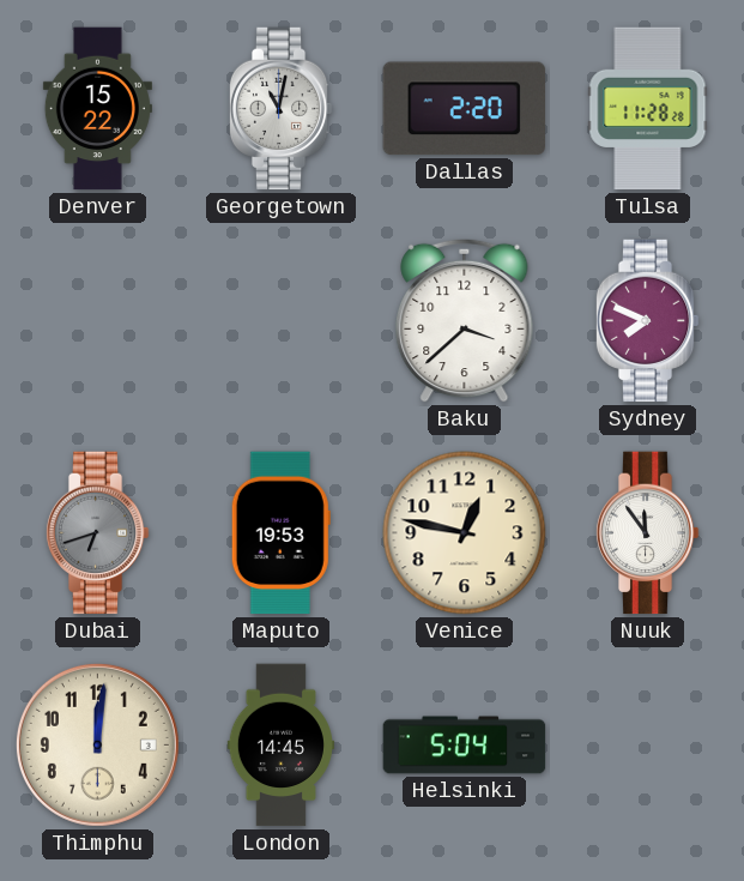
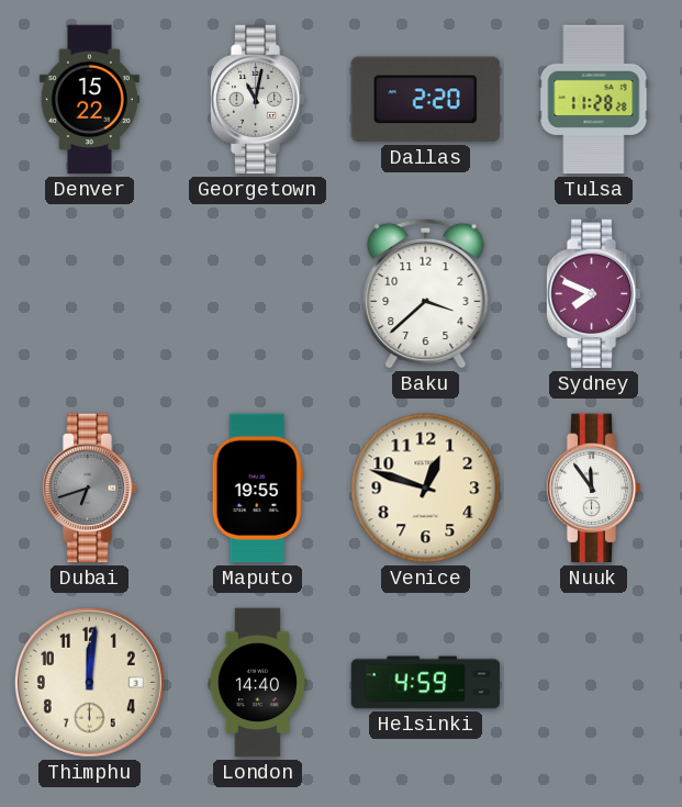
Maputo: 19:53 -> 19:55 (257, 489)
Venice: 12:47 -> 12:48 (426, 489)
London: 14:45 -> 14:40 (257, 683)
Helsinki: 5:04 -> 4:59 (426, 683)
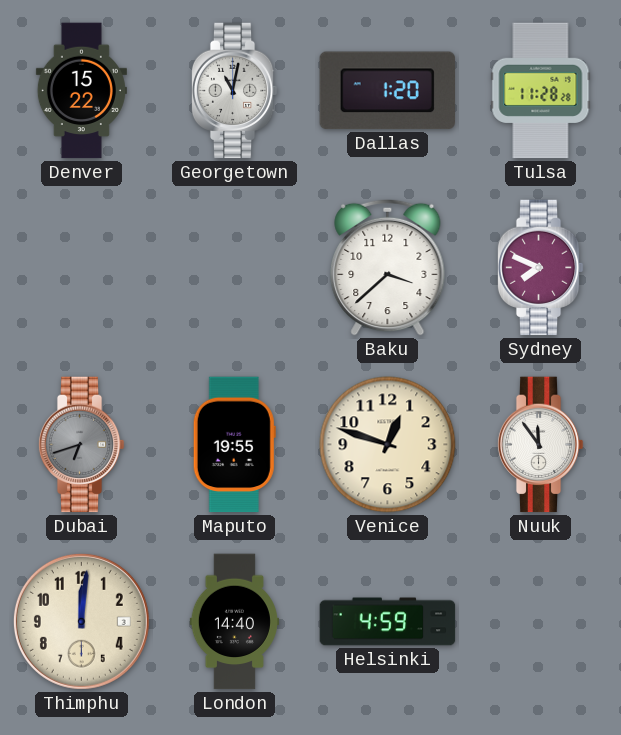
Dallas: 2:20 -> 1:20 (387, 91)
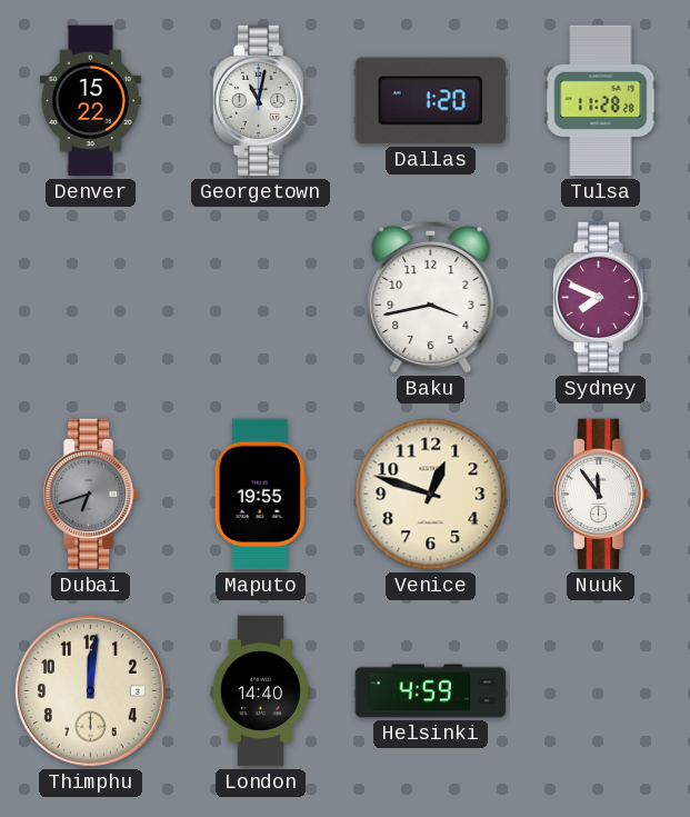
Baku: 3:38 -> 3:43 (431, 297)
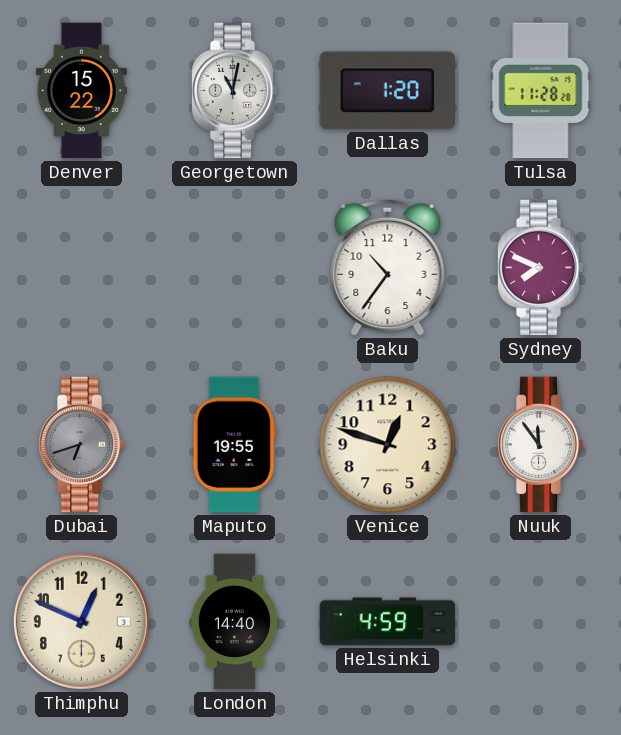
Baku: 3:43 -> 10:36 (388, 267)
Thimphu: 12:01 -> 12:49 (81, 621)
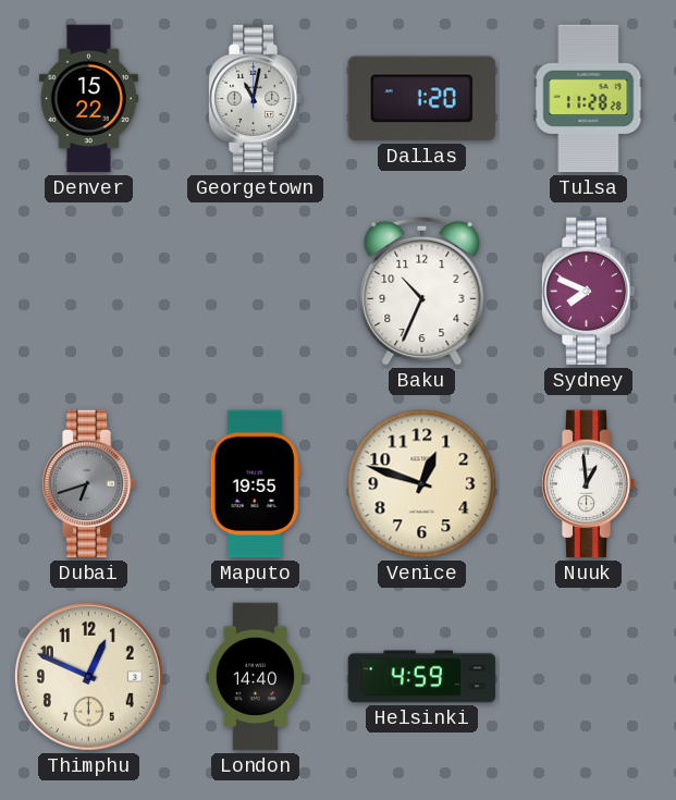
Baku: 10:36 -> 10:34 (422, 291)
Nuuk: 11:54 -> 12:59 (588, 484)
